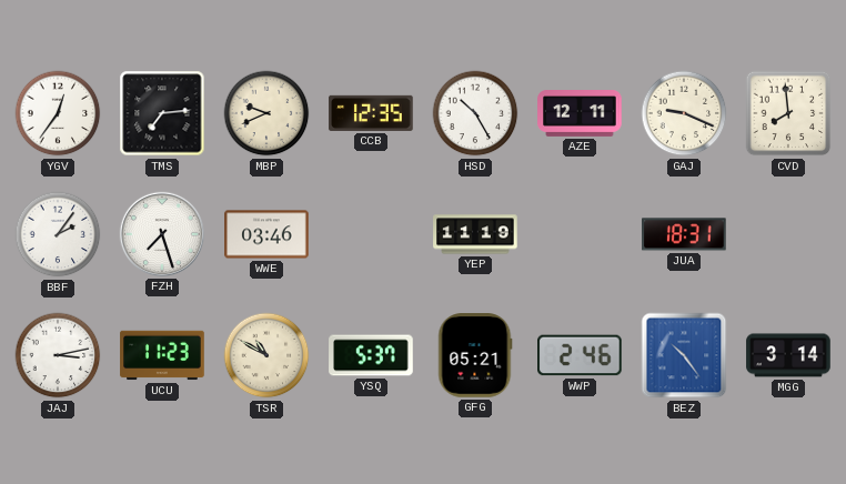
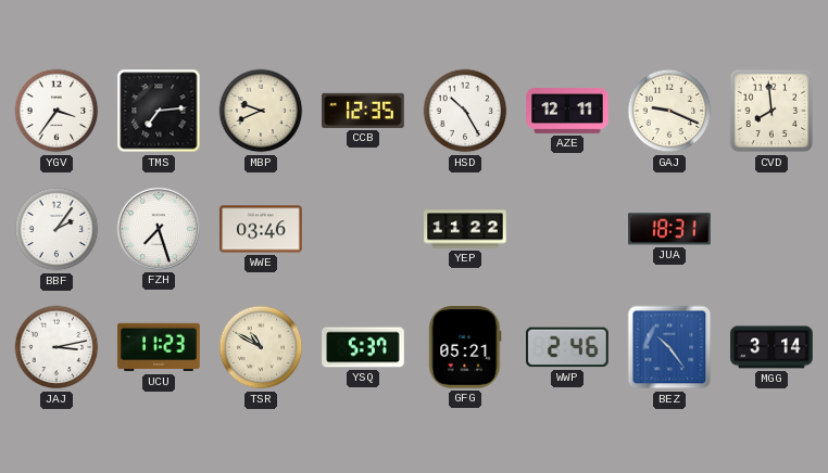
YGV: 12:36 -> 3:36 (57, 111)
YEP: 11:19 -> 11:22 (465, 229)
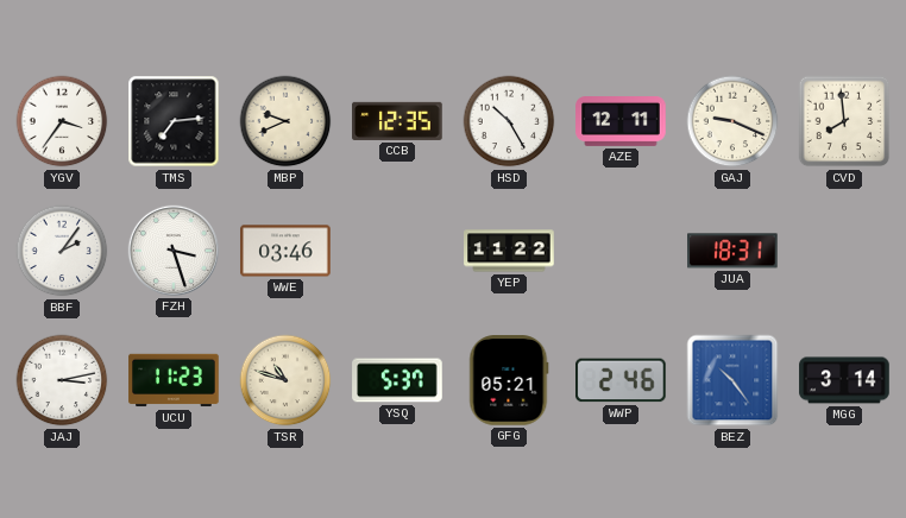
FZH: 7:27 -> 3:27 (174, 251)
TSR: 10:50 -> 10:48 (285, 380)
